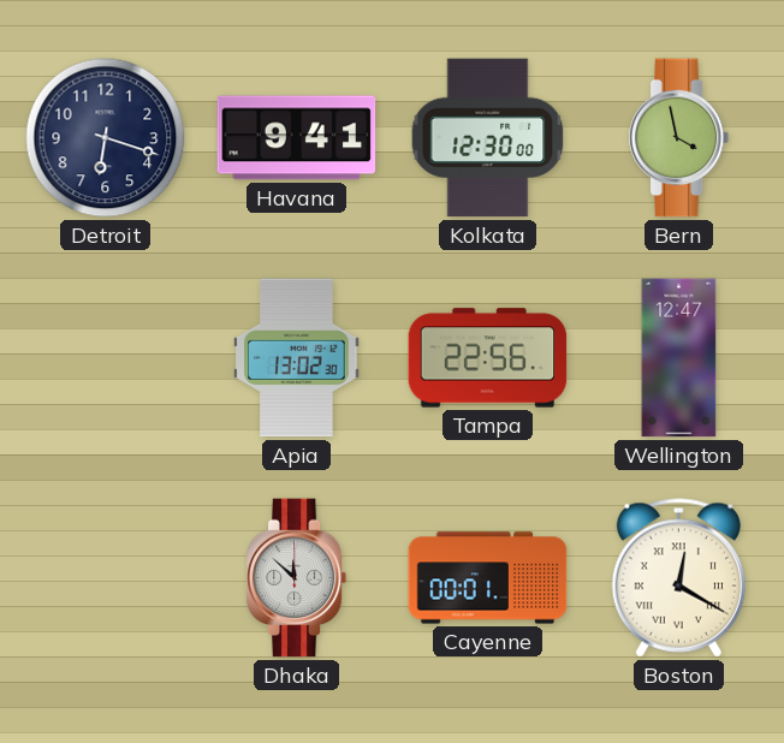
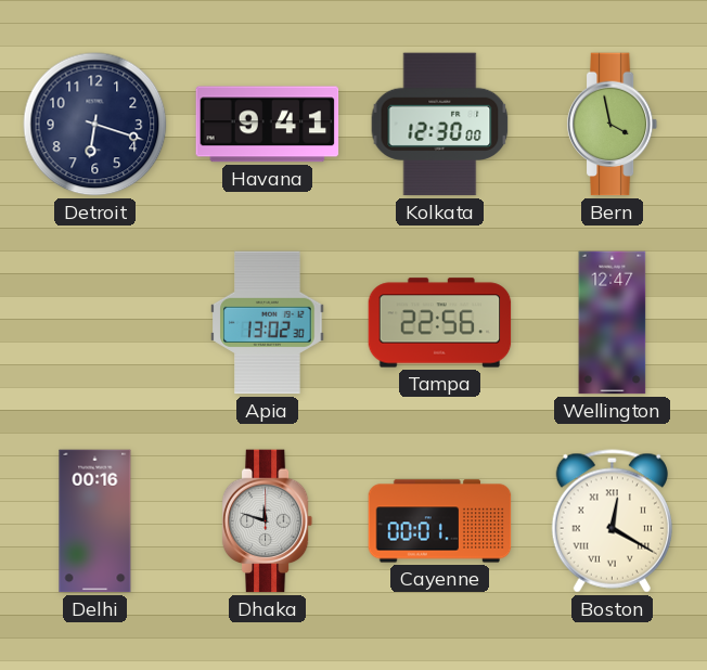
Delhi: none -> 00:16 (95, 521)
Dhaka: 11:52 -> 11:48 (268, 521)
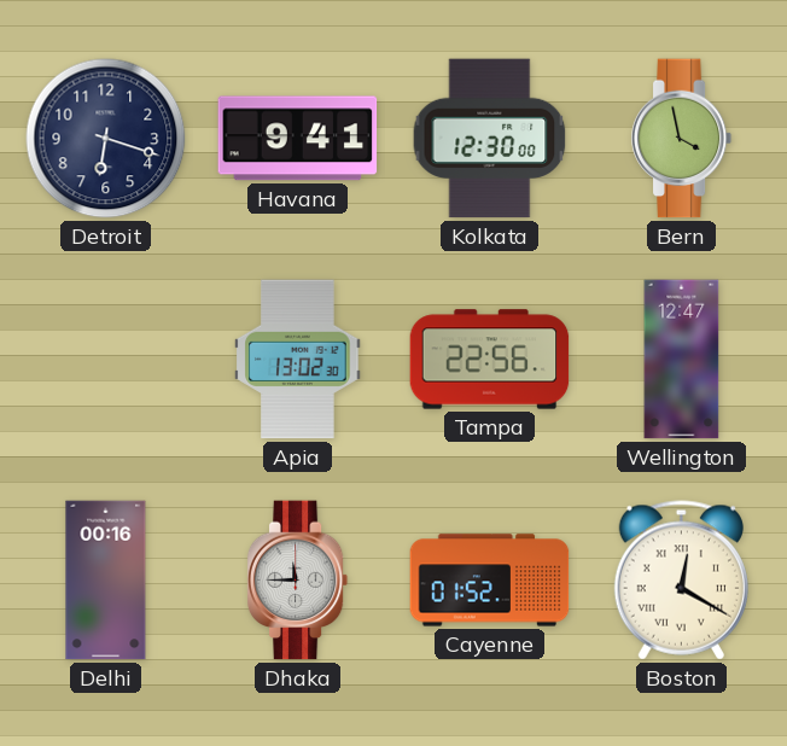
Dhaka: 11:48 -> 11:45 (298, 581)
Cayenne: 00:01 -> 01:52 (490, 581)
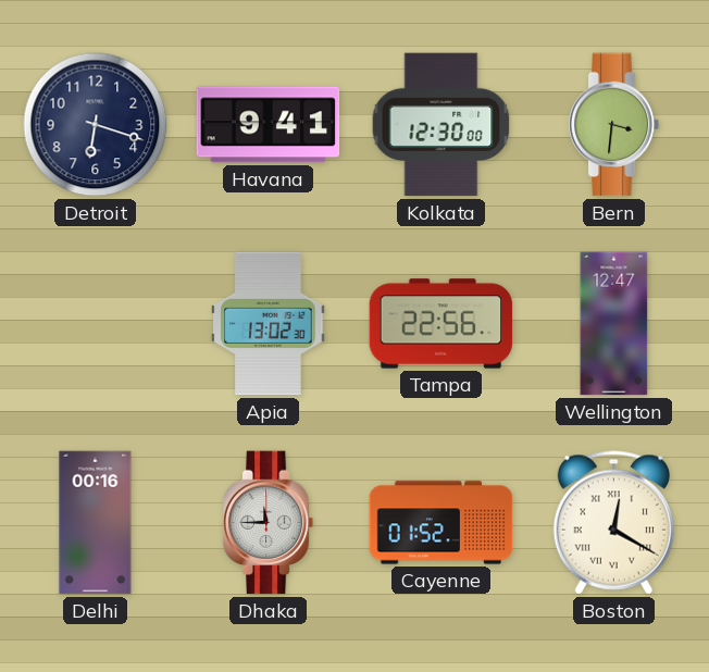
Bern: 3:58 -> 3:31 (614, 125)
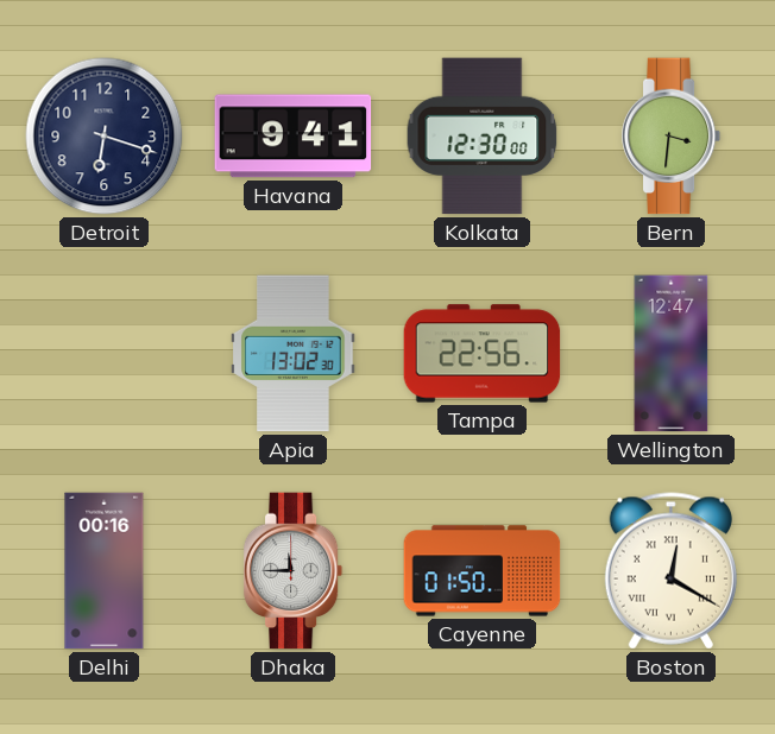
Cayenne: 01:52 -> 01:50 (483, 571)
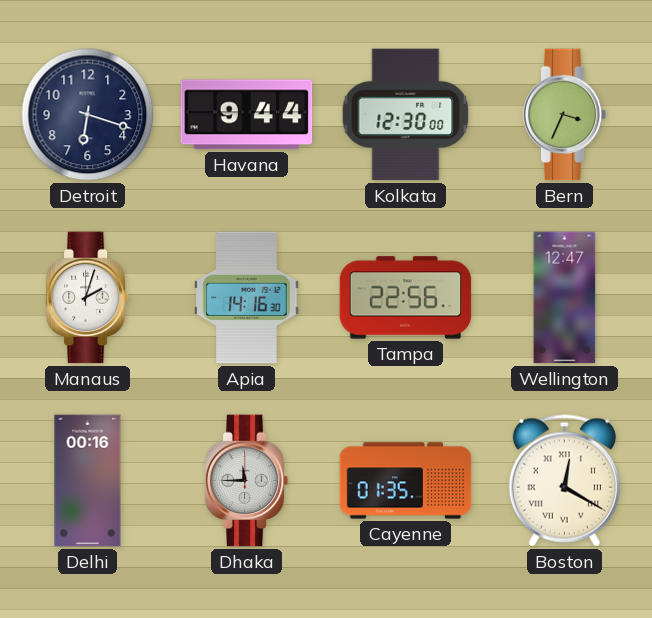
Havana: 9:41 -> 9:44 (247, 115)
Bern: 3:31 -> 3:34 (565, 115)
Manaus: none -> 2:03 (88, 298)
Apia: 13:02 -> 14:16 (247, 298)
Cayenne: 01:50 -> 01:35 (406, 481)
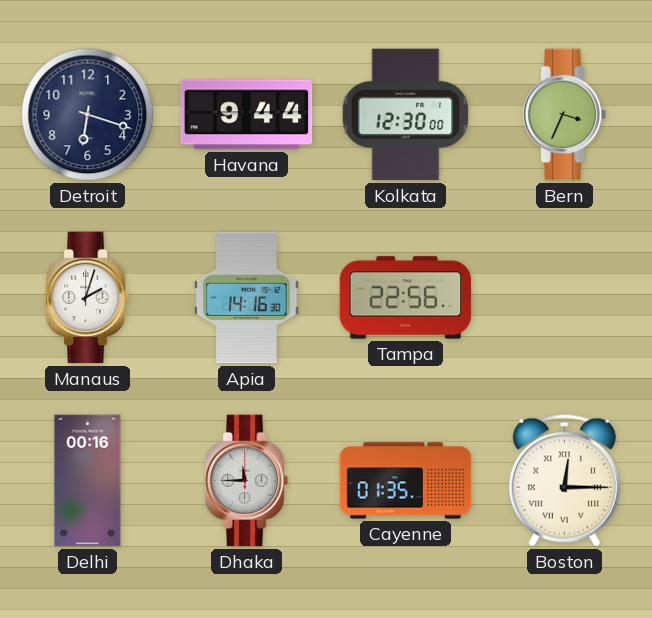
Wellington: 12:47 -> none (565, 298)
Boston: 12:20 -> 12:15 (564, 481)
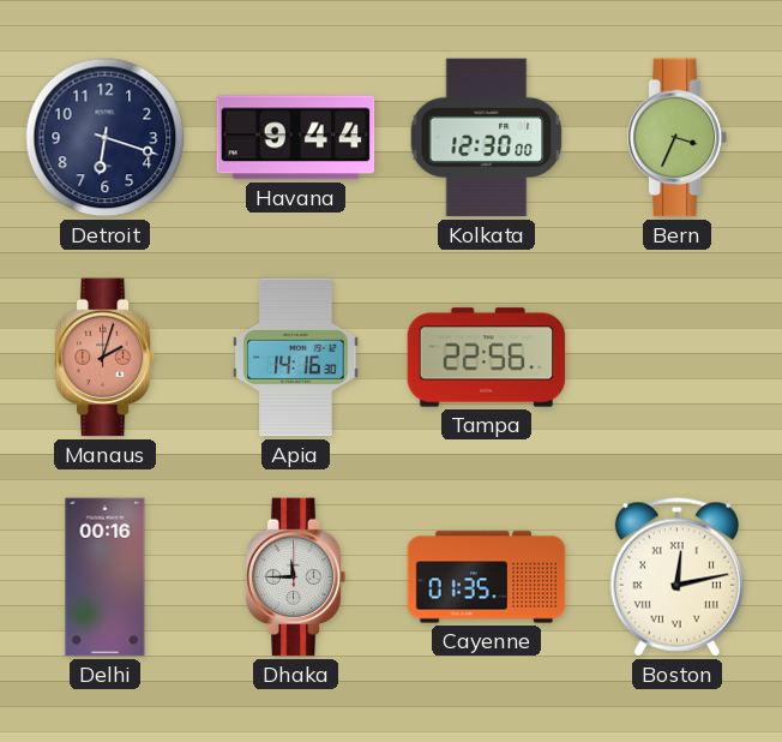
Manaus dial: white -> salmon (106, 358)
Boston: 12:15 -> 12:13 (676, 578)
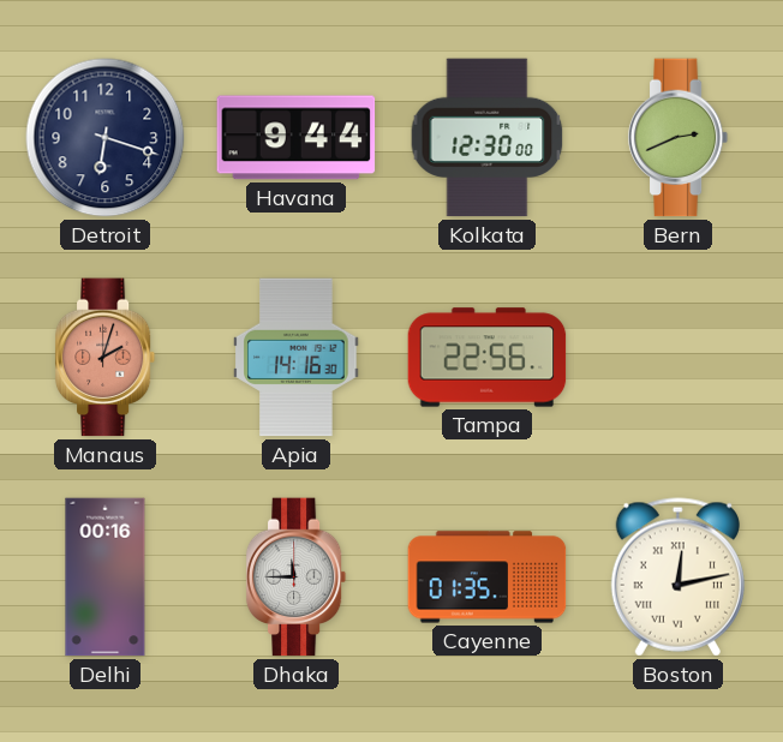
Bern: 3:34 -> 2:41 (679, 138)
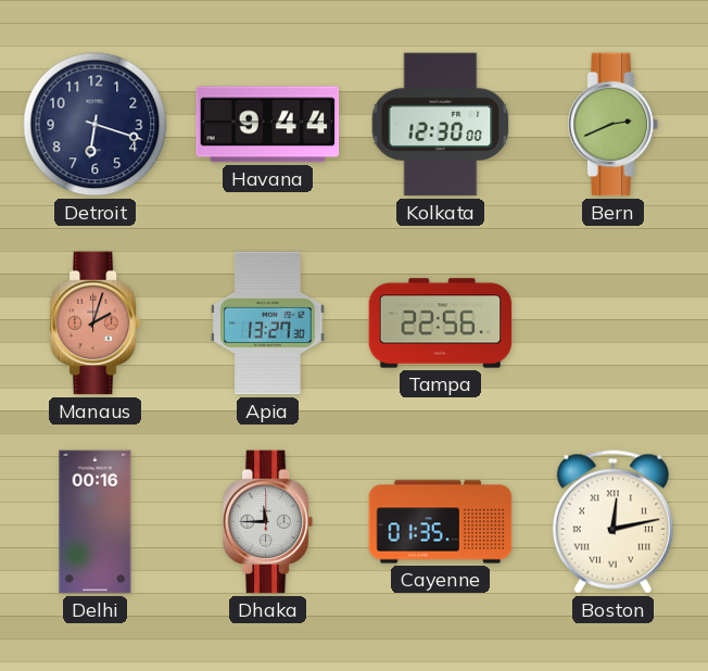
Apia: 14:16 -> 13:27 (268, 324)
